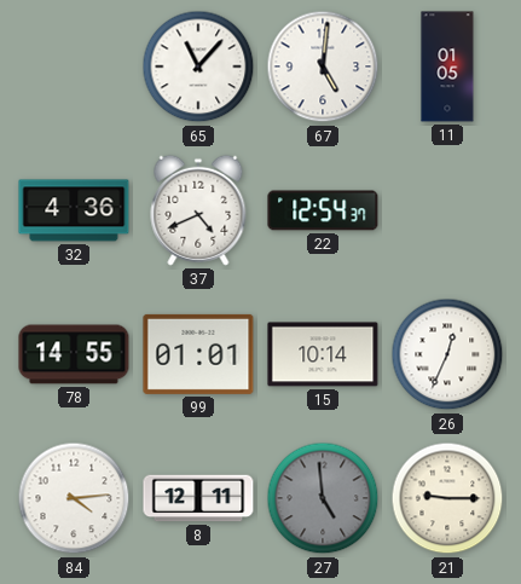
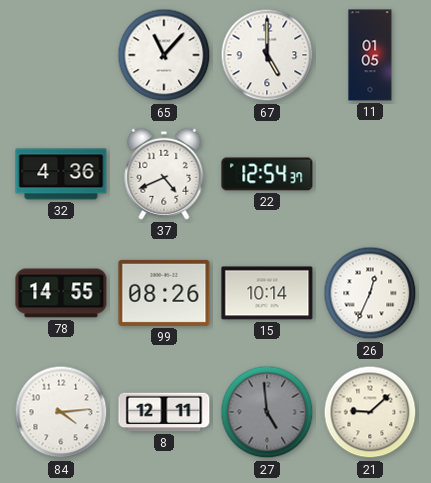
67: 5:01 -> 5:00 (267, 55)
99: 01:01 -> 08:26 (164, 293)
21: 9:15 -> 9:08 (370, 412)
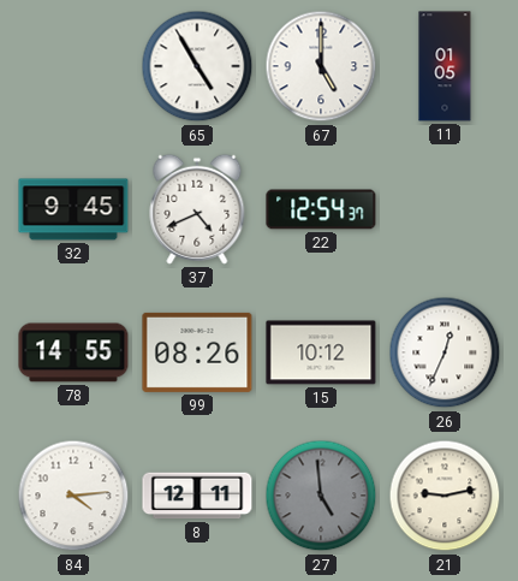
65: 11:07 -> 4:55 (197, 66)
32: 4:36 -> 9:45 (73, 209)
15: 10:14 -> 10:12 (321, 352)
21: 9:08 -> 9:13 (445, 496)
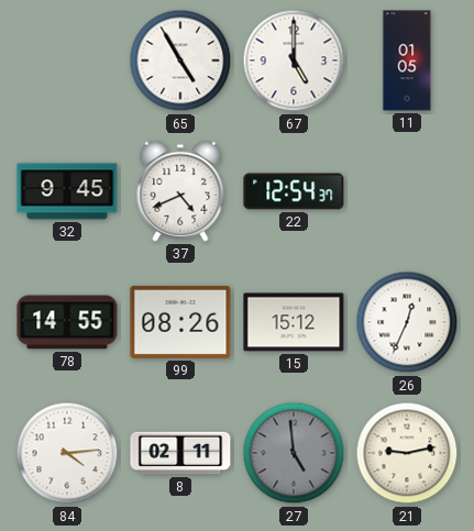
15: 10:12 -> 15:12 (294, 322)
8: 12:11 -> 02:11 (180, 453)
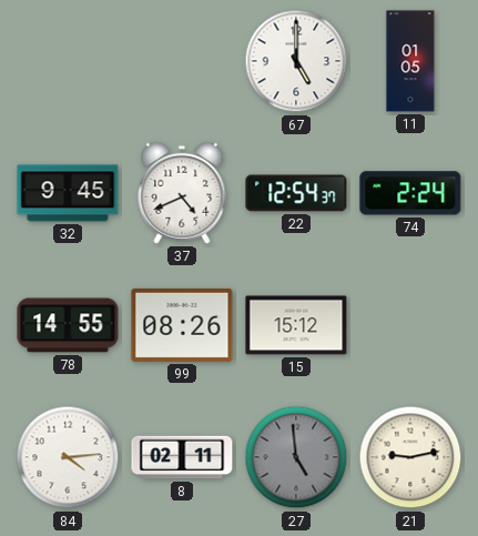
65: 4:55 -> none (180, 60)
74: none -> 2:24 (410, 193)
26: 12:34 -> none (407, 322)
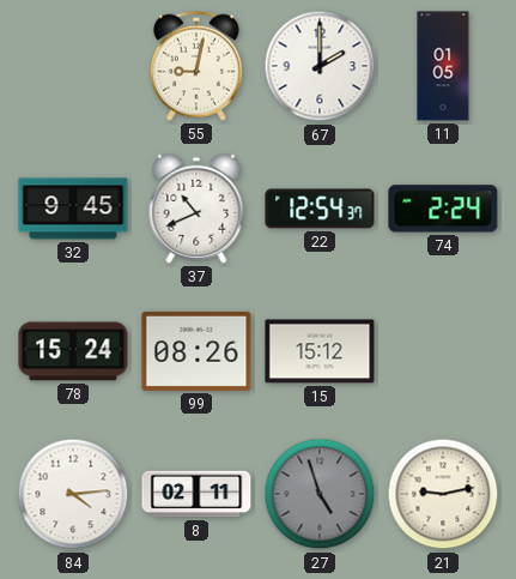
55: none -> 9:02 (196, 66)
67: 5:00 -> 2:00 (320, 66)
37: 4:41 -> 10:41 (196, 209)
78: 14:55 -> 15:24 (73, 351)
27: 4:59 -> 4:57 (320, 494)
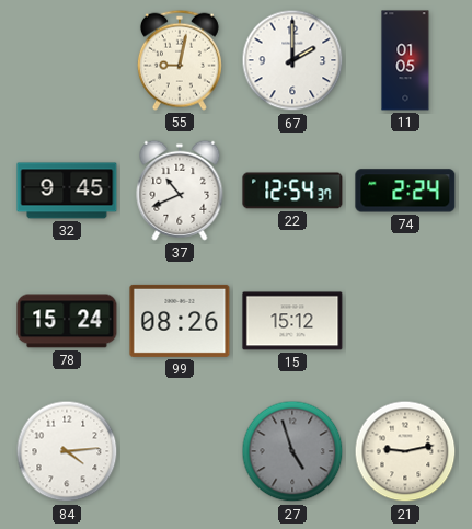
8: 02:11 -> none (196, 494)
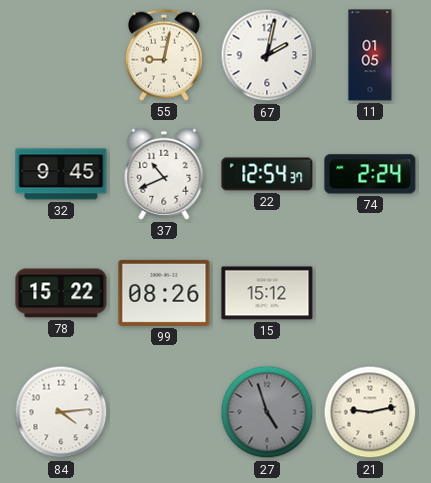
67: 2:00 -> 2:02 (267, 55)
78: 15:24 -> 15:22 (61, 293)
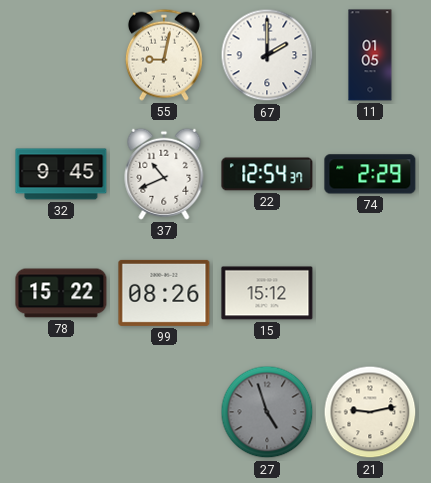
67: 2:02 -> 2:00 (267, 55)
74: 2:24 -> 2:29 (370, 174)
84: 4:14 -> none (61, 412)
